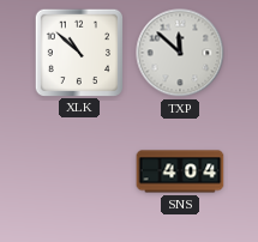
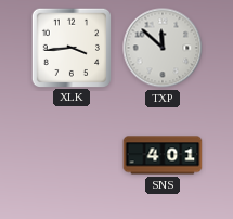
XLK: 10:52 -> 3:44 (70, 47)
SNS: 4:04 -> 4:01 (163, 155)
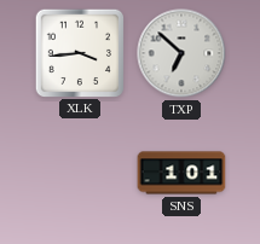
TXP: 11:52 -> 6:52 (181, 53)
SNS: 4:01 -> 1:01 (181, 173)
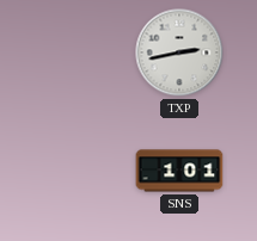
XLK: 3:44 -> none (79, 52)
TXP: 6:52 -> 2:43 (179, 52)
